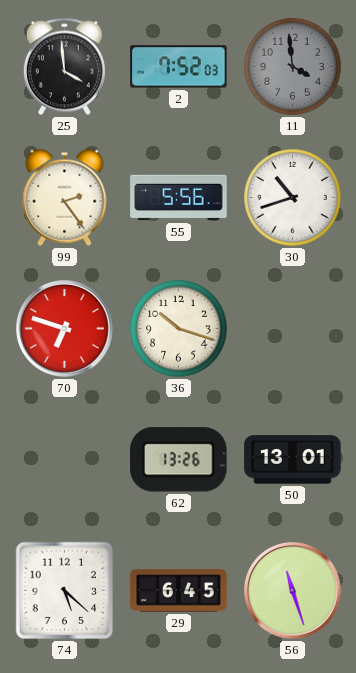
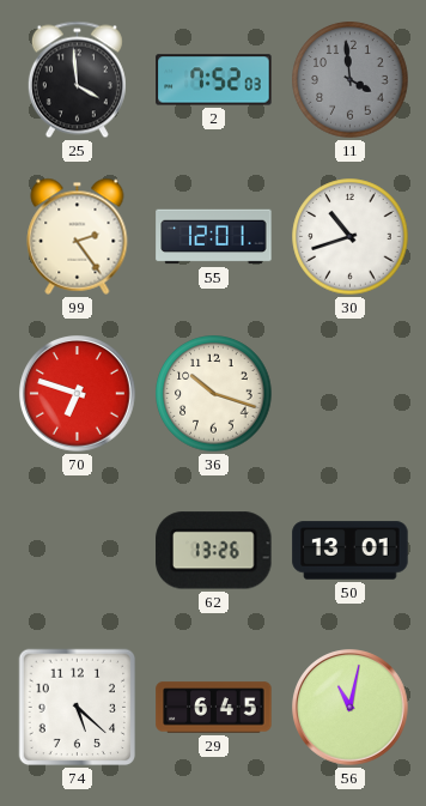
55: 5:56 -> 12:01 (214, 237)
56: 11:27 -> 11:02 (351, 708)
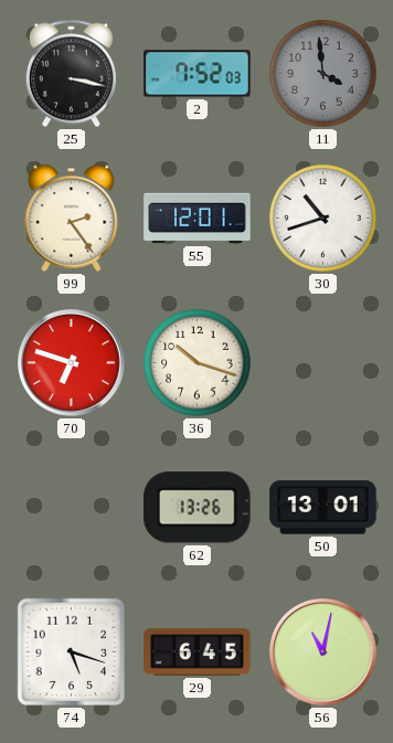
25: 3:59 -> 3:17 (71, 74)
74: 5:22 -> 5:18 (72, 652)
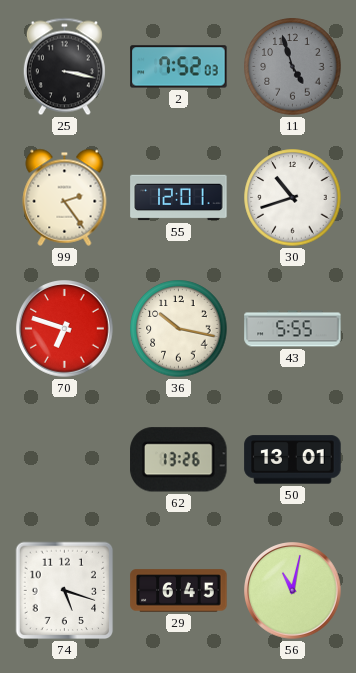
11: 3:59 -> 4:57 (293, 67)
36: 10:18 -> 10:17 (179, 329)
43: none -> 5:55 (293, 329)
